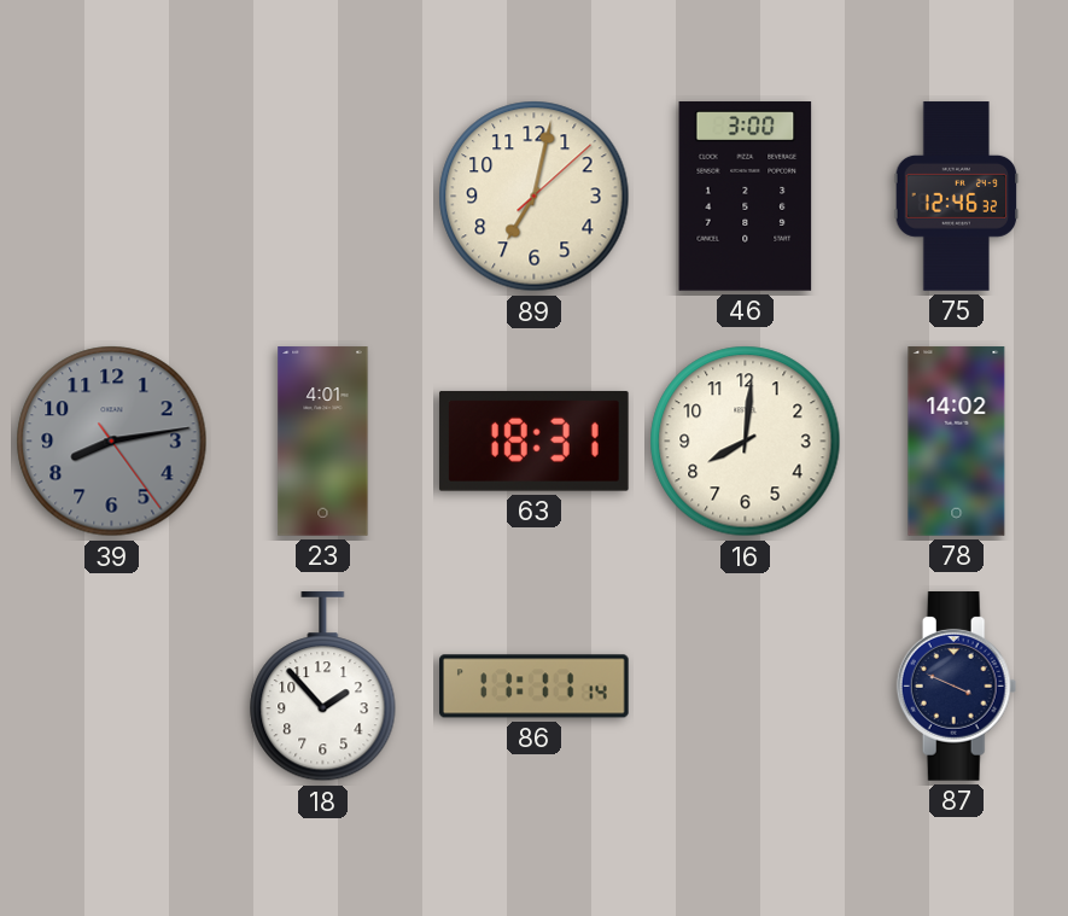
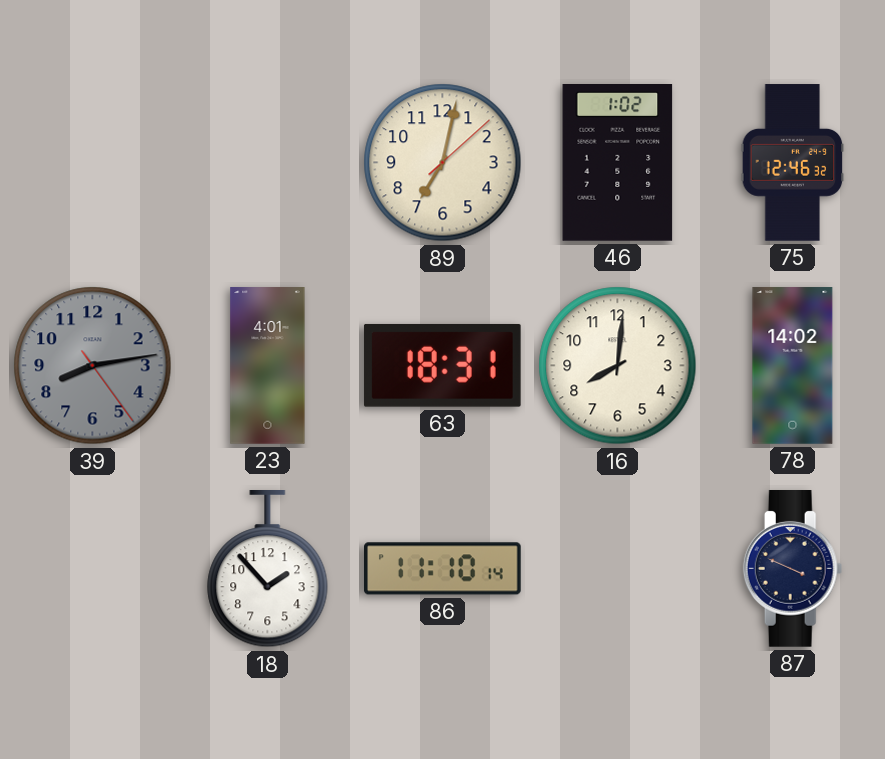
46: 3:00 -> 1:02 (618, 163)
86: 11:11 -> 11:10 (443, 569)
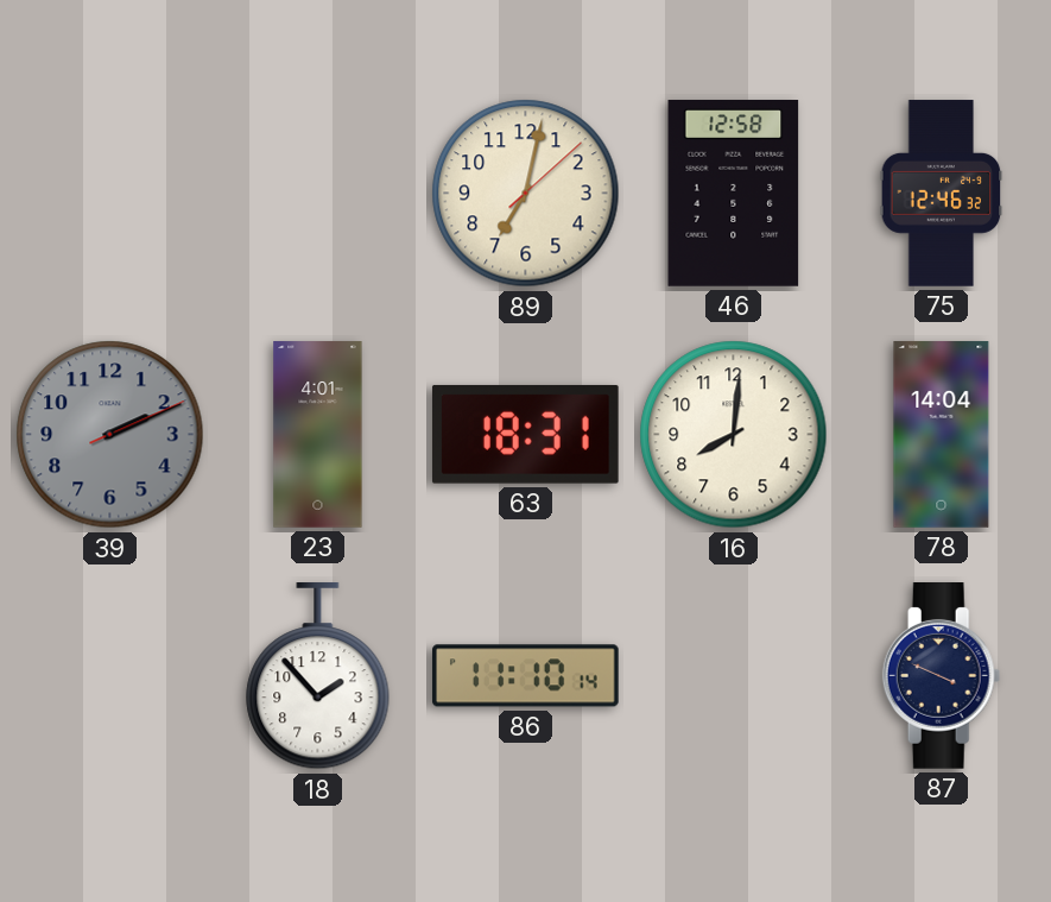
46: 1:02 -> 12:58 (734, 194)
39: 8:13 -> 2:11 (110, 435)
78: 14:02 -> 14:04 (942, 435)
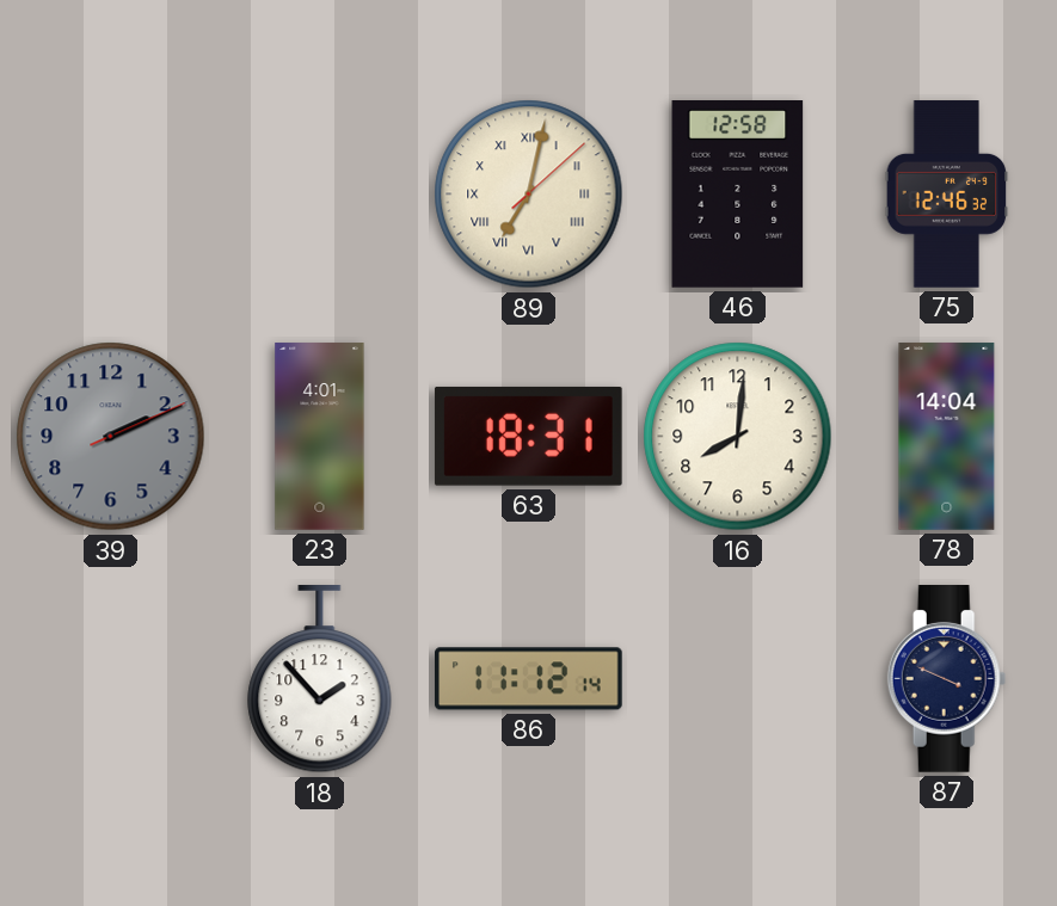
89 numerals: Arabic -> Roman (529, 195)
86: 11:10 -> 11:12 (529, 679)
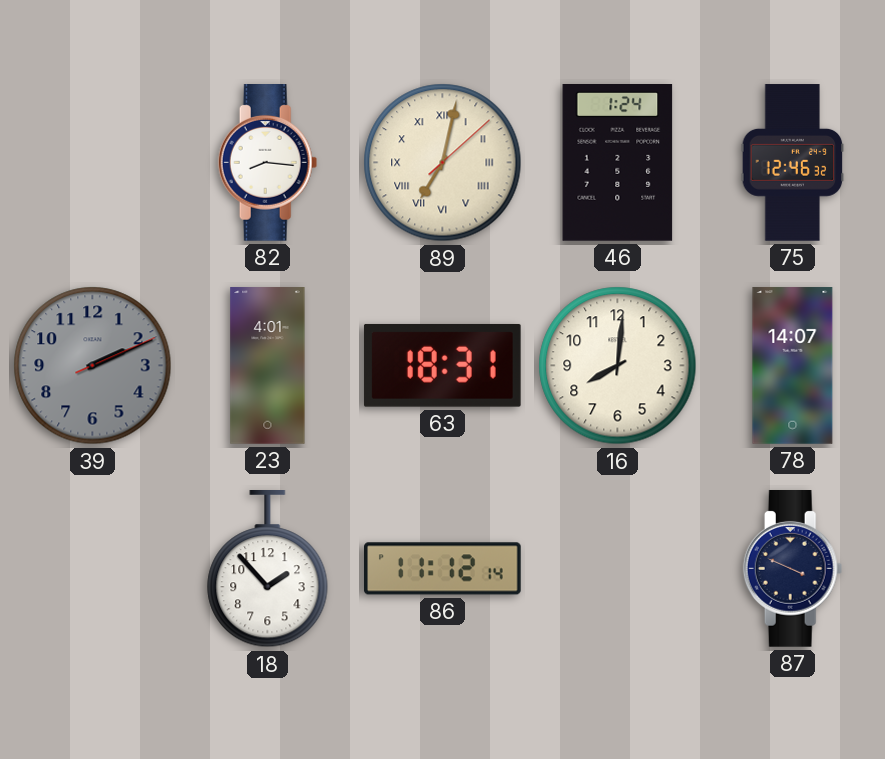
82: none -> 8:16 (268, 163)
46: 12:58 -> 1:24 (618, 163)
78: 14:04 -> 14:07 (793, 366)
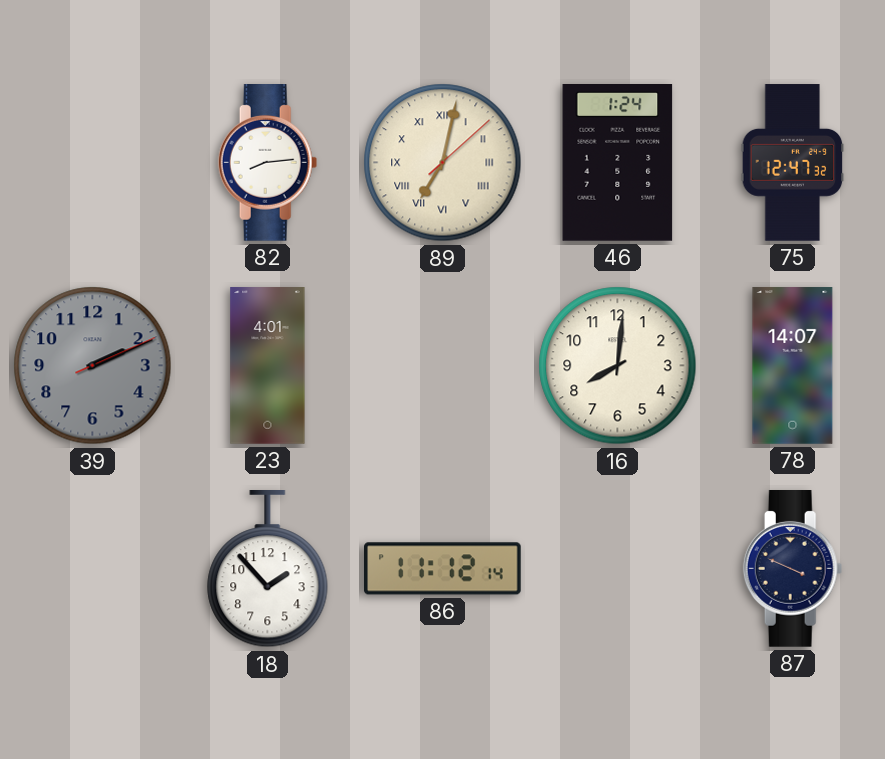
82: 8:16 -> 8:14 (268, 163)
75: 12:46 -> 12:47 (793, 163)
63: 18:31 -> none (442, 365)
